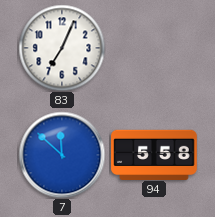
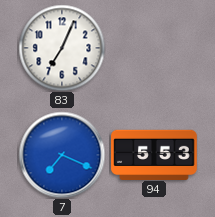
7: 11:52 -> 7:19 (62, 155)
94: 5:58 -> 5:53 (154, 154)
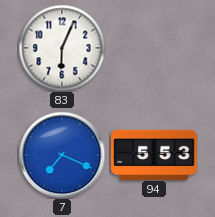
83: 7:04 -> 6:04 (62, 48)
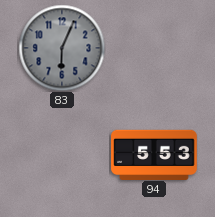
83 dial: white -> grey (62, 48)
7: 7:19 -> none (62, 155)
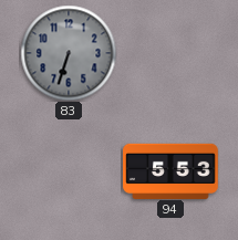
83: 6:04 -> 6:33 (69, 53)
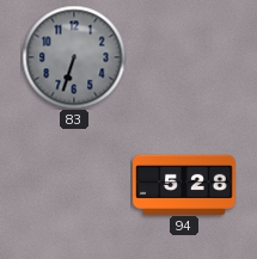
94: 5:53 -> 5:28 (184, 184)
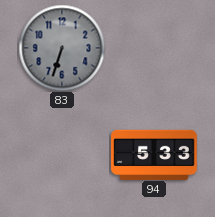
94: 5:28 -> 5:33 (154, 154)
